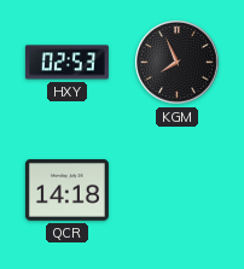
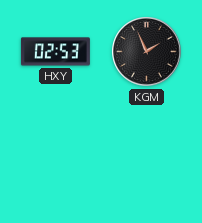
KGM: 7:56 -> 1:56 (147, 52)
QCR: 14:18 -> none (66, 191)
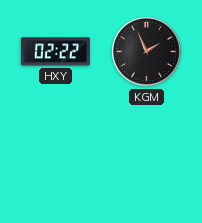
HXY: 02:53 -> 02:22 (55, 52)
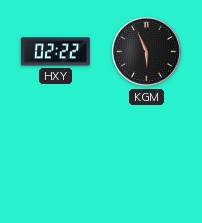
KGM: 1:56 -> 5:56 (147, 52)
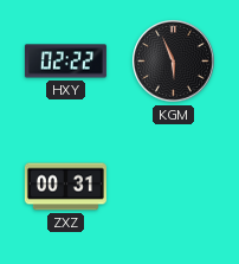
ZXZ: none -> 00:31 (65, 187)
